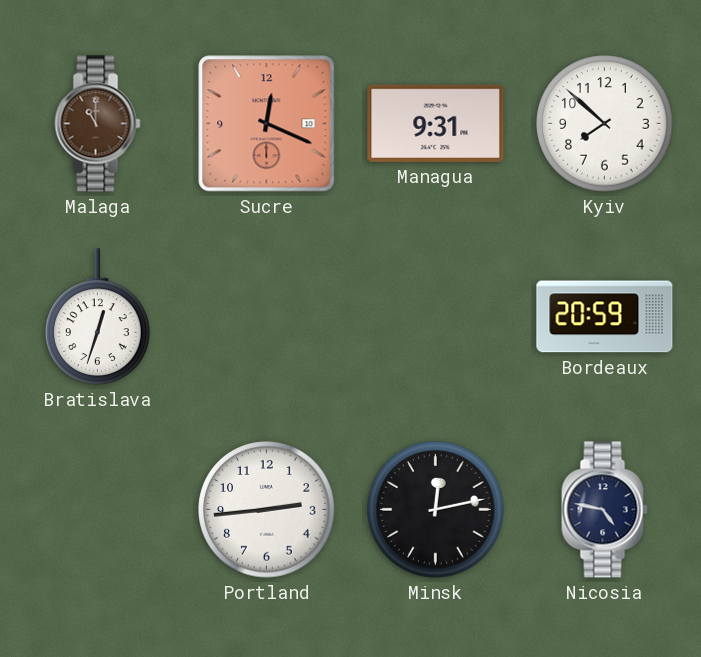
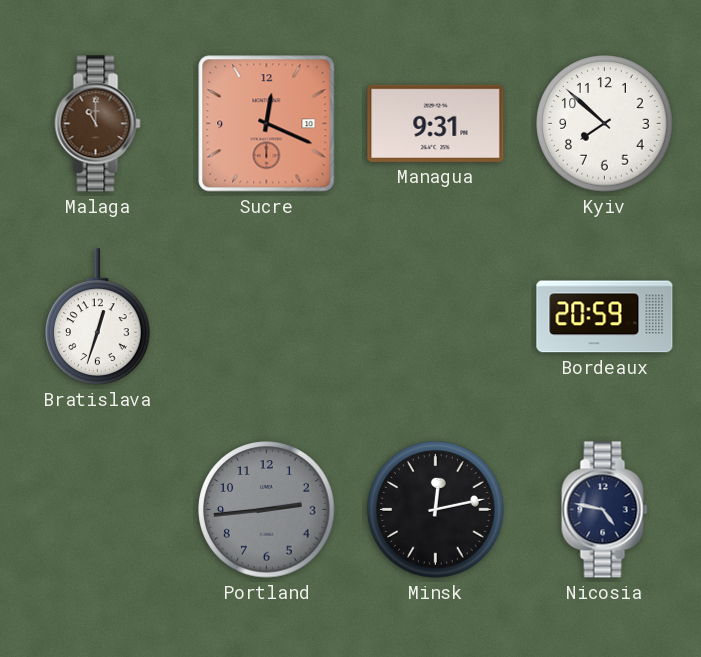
Portland dial: white -> grey (267, 510)
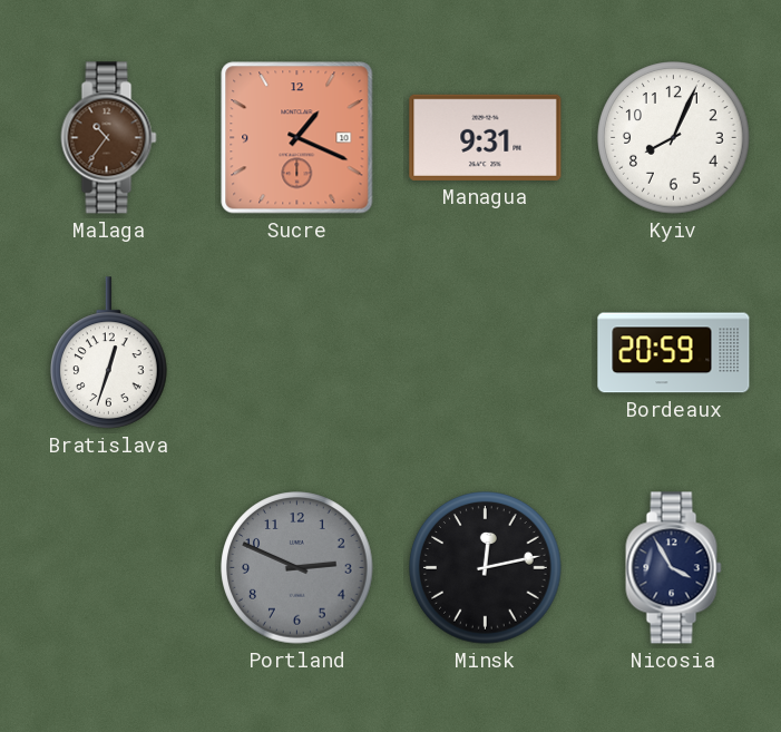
Malaga: 11:00 -> 10:36 (109, 138)
Sucre: 12:19 -> 1:19 (297, 138)
Kyiv: 7:52 -> 8:04 (674, 138)
Portland: 2:44 -> 2:49 (297, 568)
Nicosia: 4:47 -> 3:55 (674, 568)
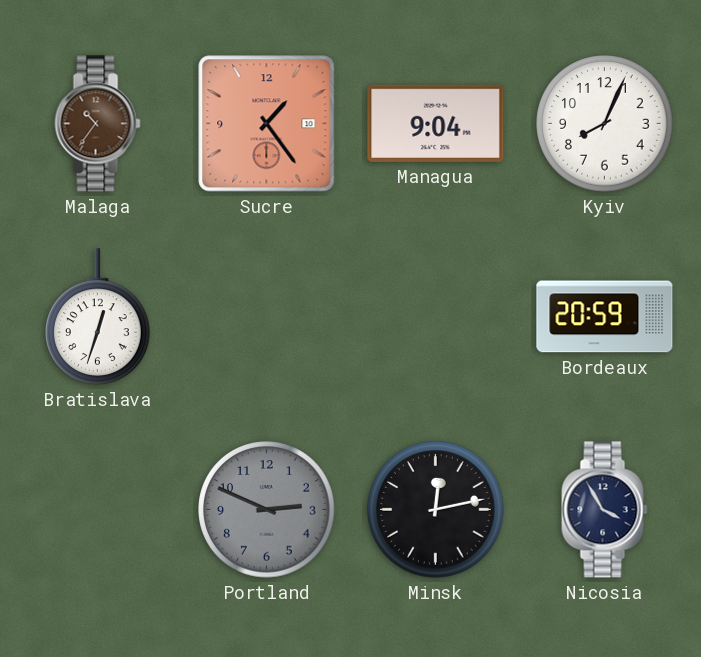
Sucre: 1:19 -> 1:24 (267, 124)
Managua: 9:31 -> 9:04 (436, 123)
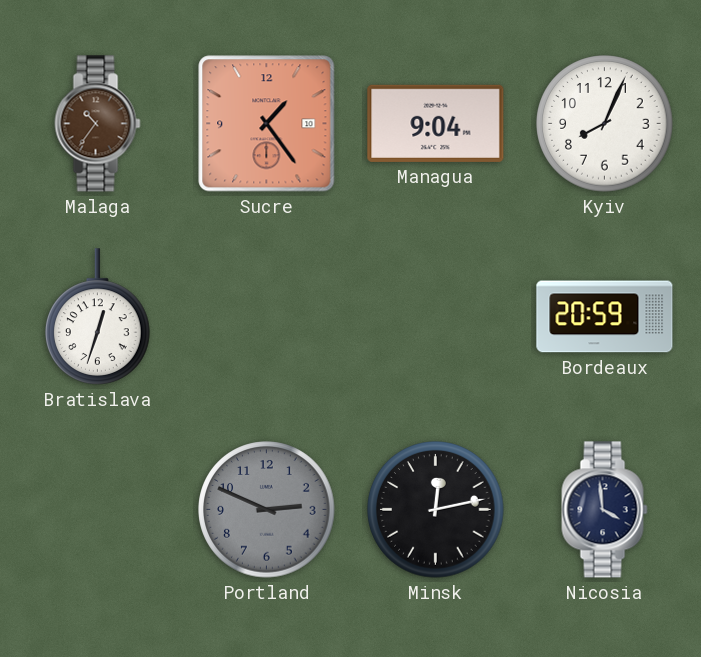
Nicosia: 3:55 -> 3:59 (605, 510)
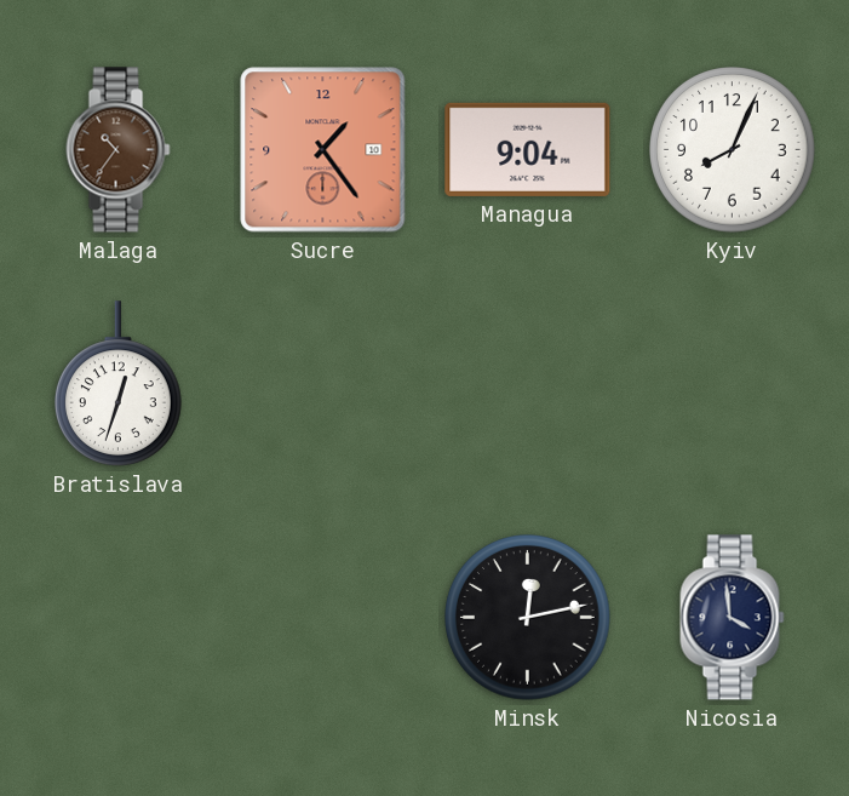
Bordeaux: 20:59 -> none (605, 317)
Portland: 2:49 -> none (267, 510)
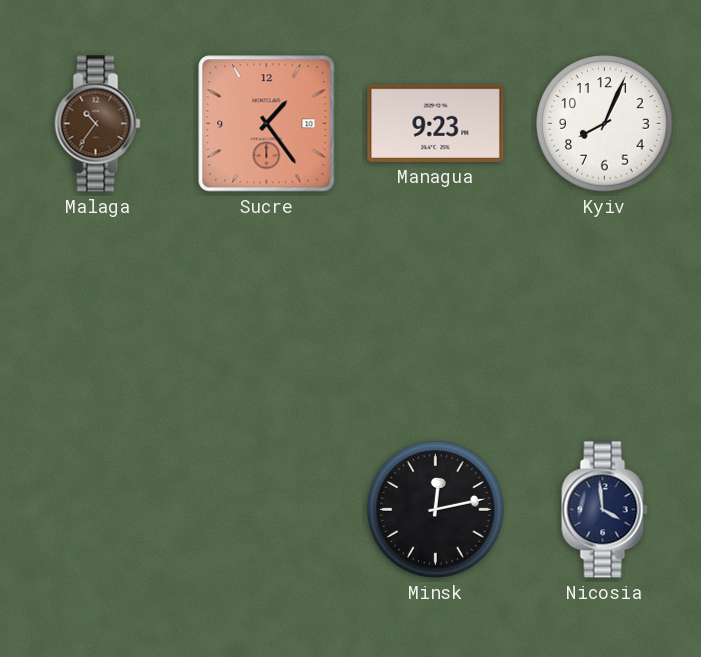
Managua: 9:04 -> 9:23 (436, 123)
Bratislava: 12:33 -> none (119, 384)
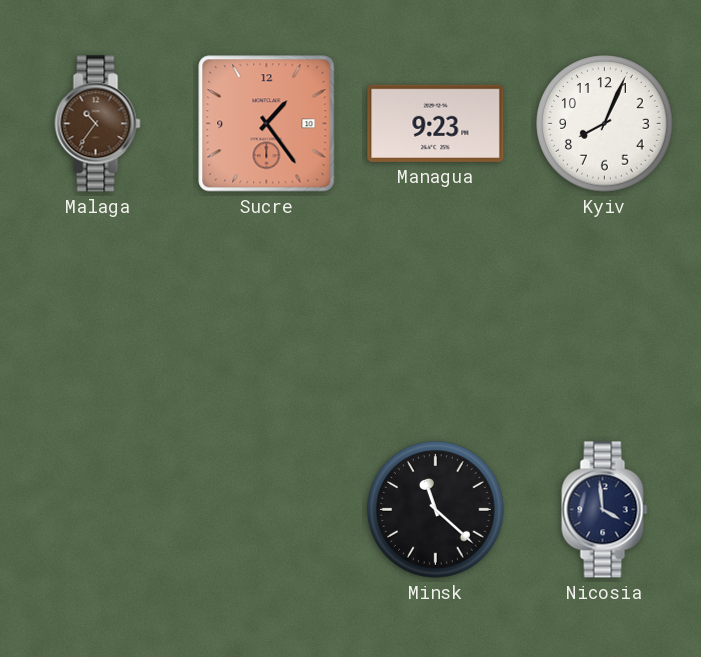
Minsk: 12:13 -> 11:22 (436, 510)
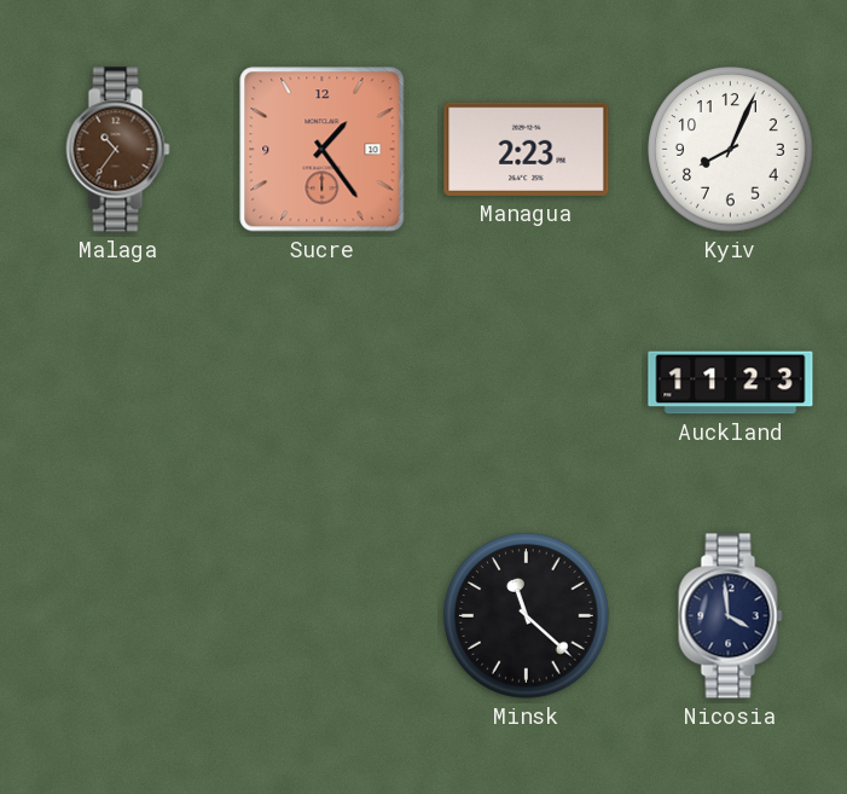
Managua: 9:23 -> 2:23 (527, 149)
Auckland: none -> 11:23 (731, 383)
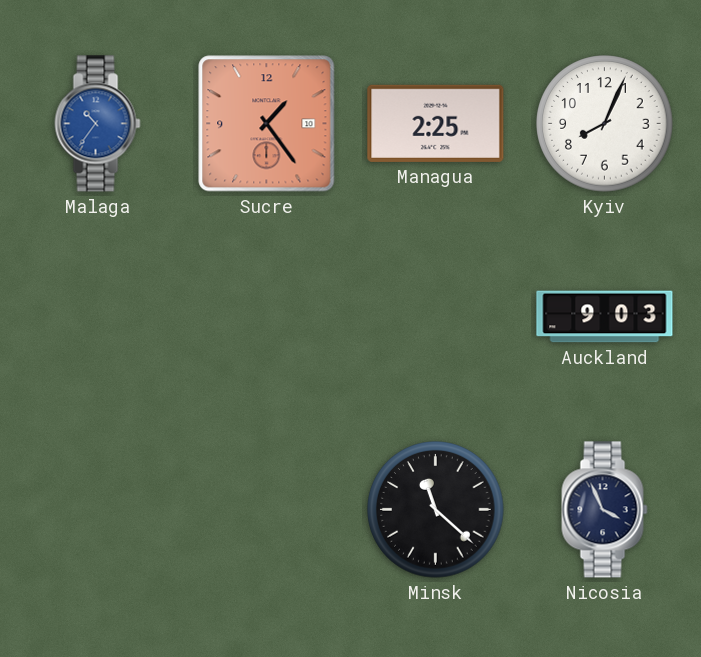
Malaga dial: brown -> blue (98, 124)
Managua: 2:23 -> 2:25 (436, 123)
Auckland: 11:23 -> 9:03 (605, 317)
Nicosia: 3:59 -> 3:56 (605, 510)
